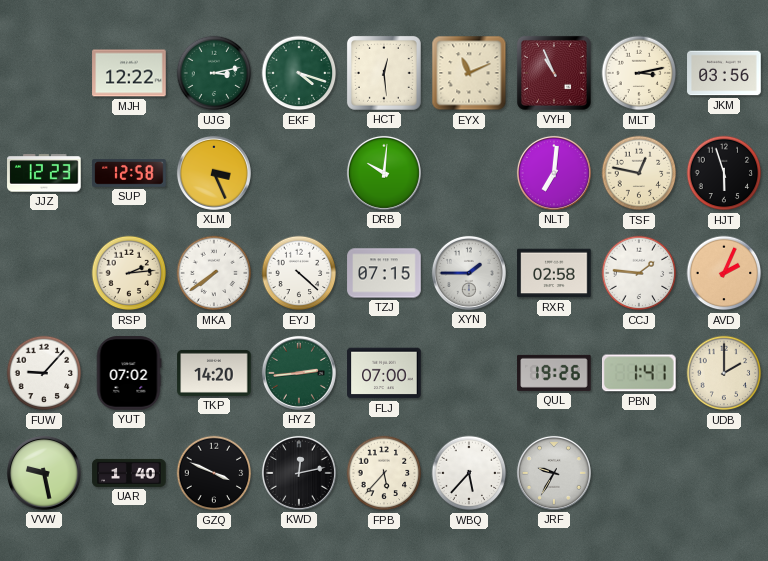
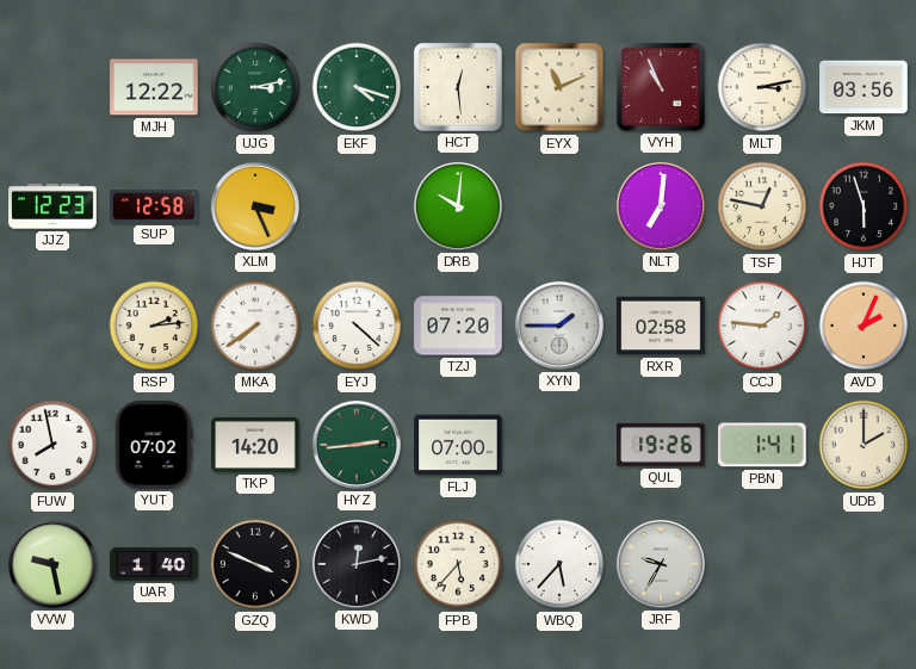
TZJ: 07:15 -> 07:20 (458, 326)
FUW: 9:07 -> 7:58 (52, 445)
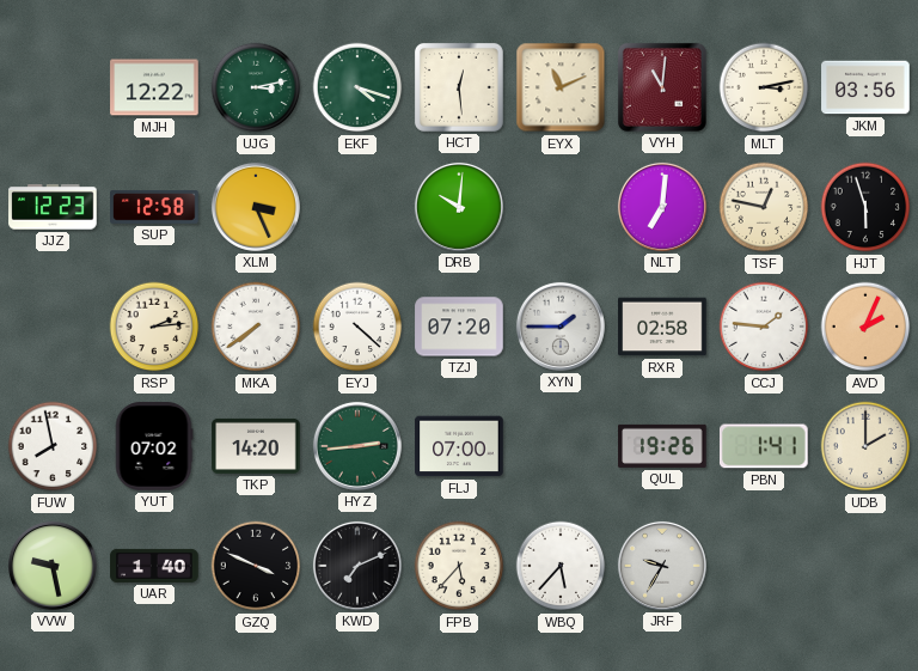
VYH: 10:56 -> 11:01 (662, 87)
KWD: 12:13 -> 7:11 (357, 566)
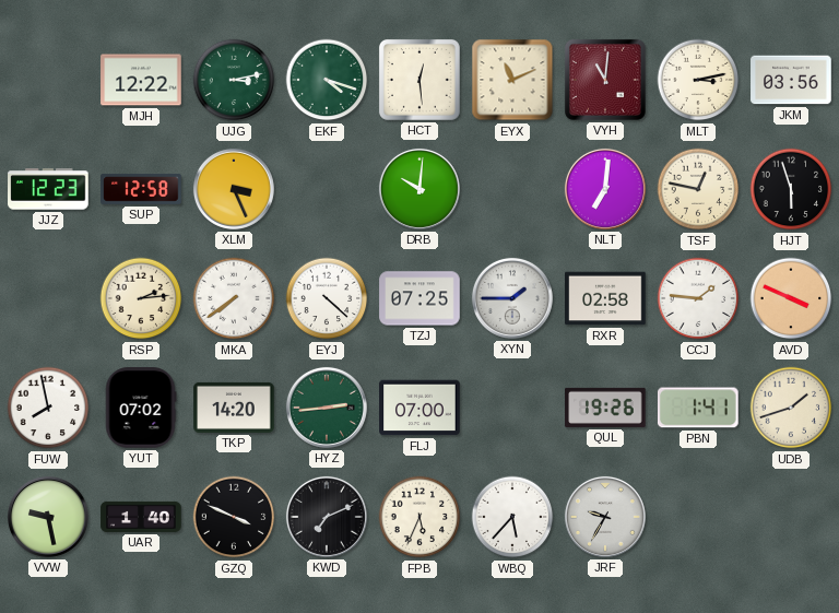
TZJ: 07:20 -> 07:25 (419, 298)
AVD: 2:04 -> 3:49 (791, 298)
UDB: 2:00 -> 1:42 (791, 408)
FPB: 5:37 -> 5:34 (419, 517)
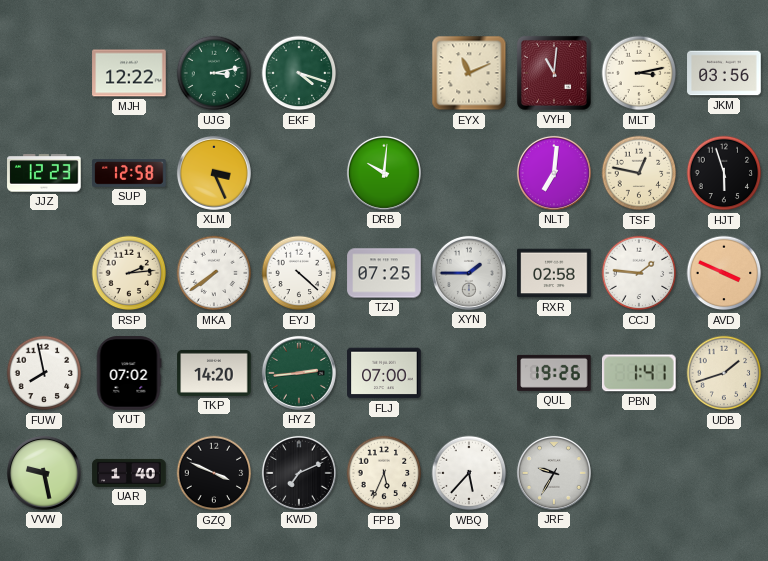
HCT: 12:29 -> none (419, 80)
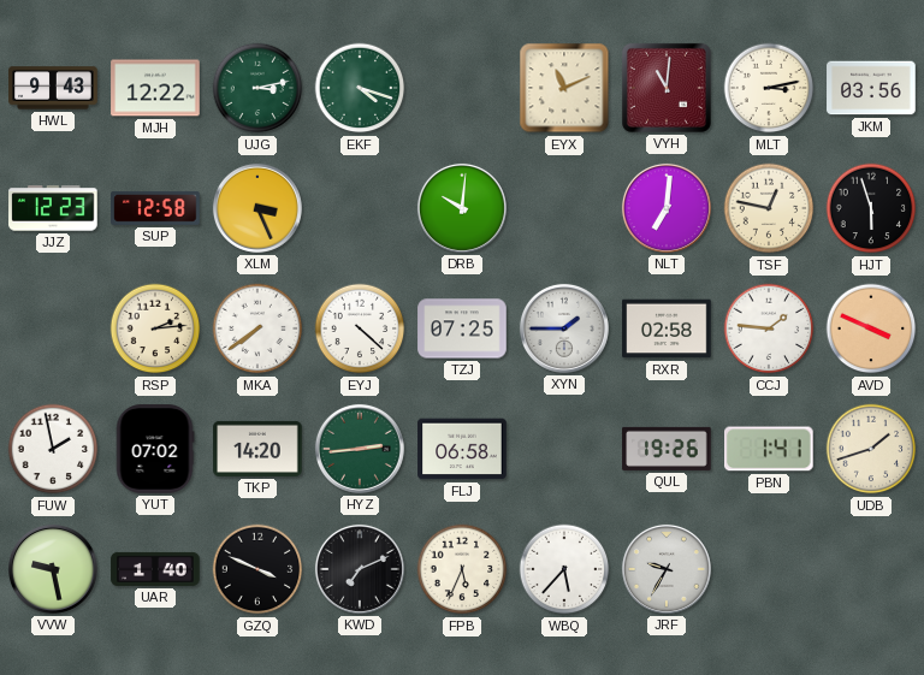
HWL: none -> 9:43 (53, 88)
FUW: 7:58 -> 1:58 (53, 449)
FLJ: 07:00 -> 06:58 (462, 449)
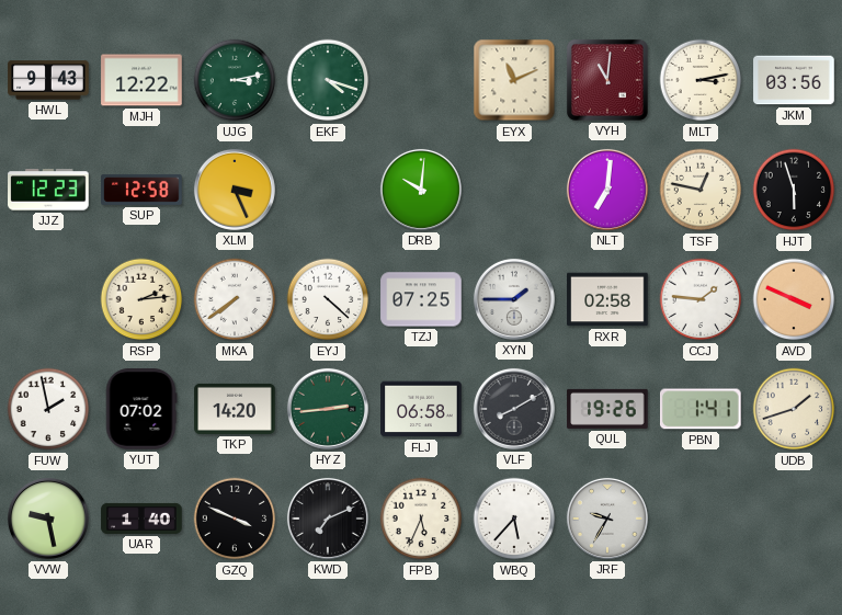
VLF: none -> 8:10 (514, 409)
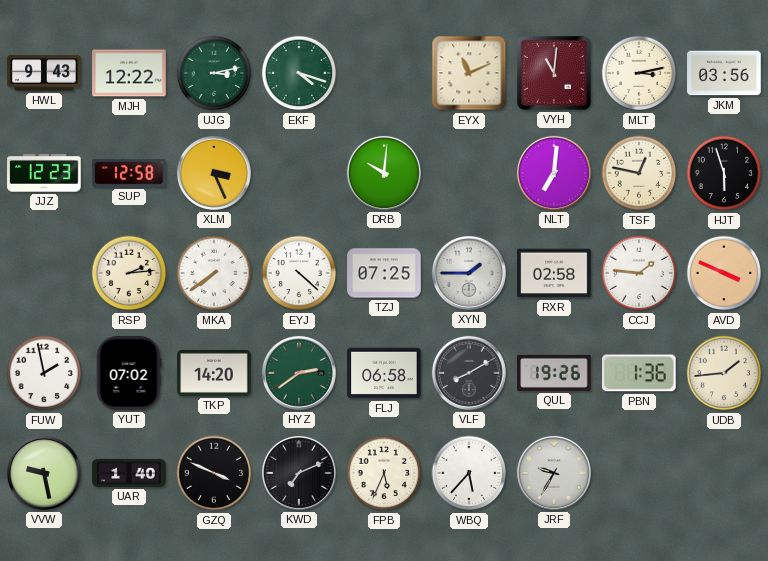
HYZ: 2:44 -> 2:39 (299, 373)
PBN: 1:41 -> 1:36 (640, 373)
UDB: 1:42 -> 1:44 (724, 373)
